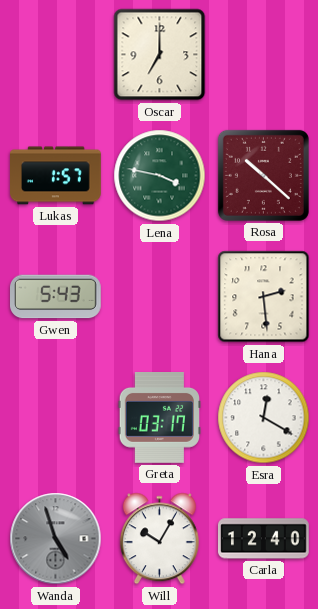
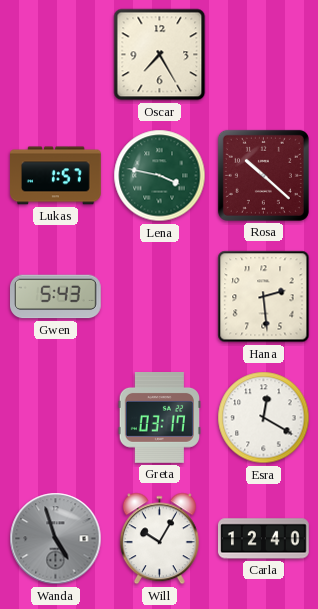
Oscar: 7:00 -> 7:25 (160, 55)
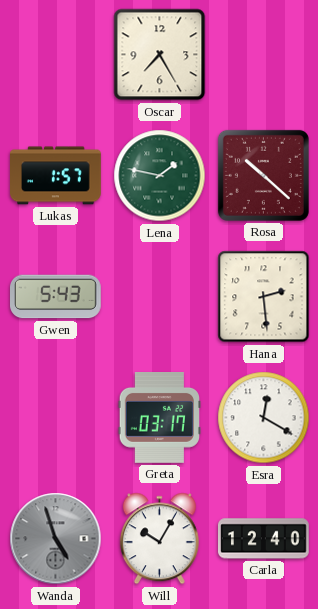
Lena: 3:47 -> 1:47 (160, 176)
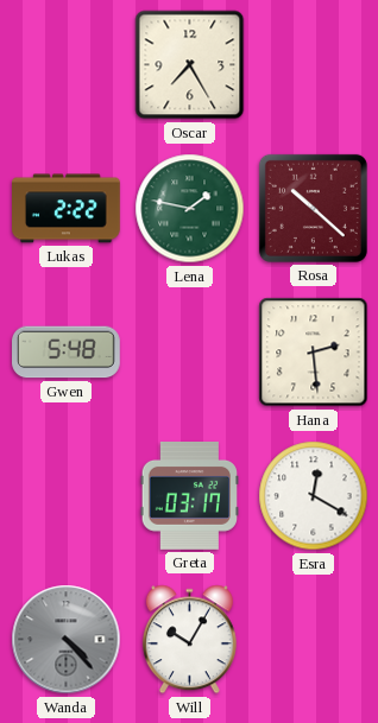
Lukas: 1:57 -> 2:22 (67, 209)
Gwen: 5:43 -> 5:48 (67, 353)
Wanda: 4:57 -> 4:23 (67, 640)
Carla: 12:40 -> none (264, 539)
